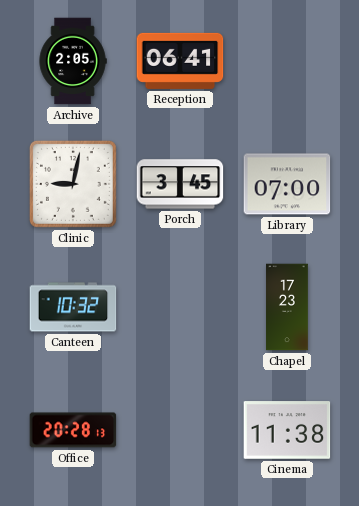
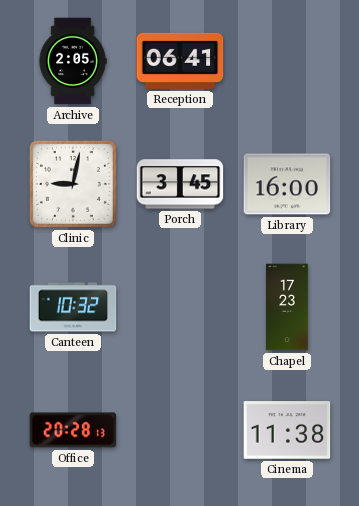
Library: 07:00 -> 16:00 (287, 184)
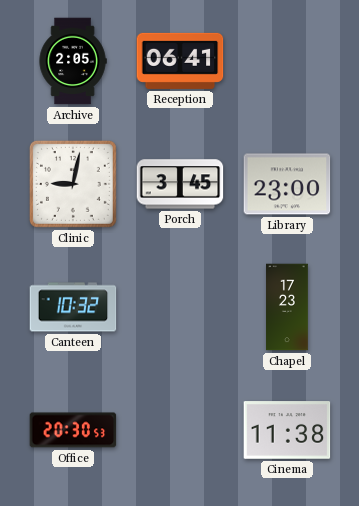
Library: 16:00 -> 23:00 (287, 184)
Office: 20:28 -> 20:30 (73, 430)
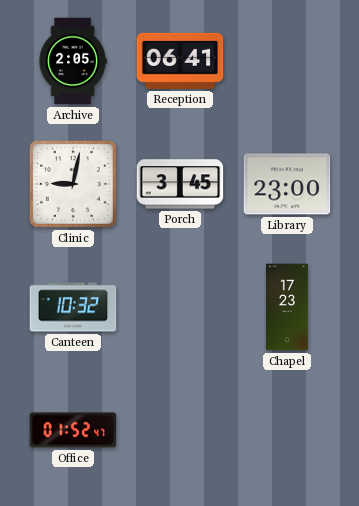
Office: 20:30 -> 01:52 (73, 430)
Cinema: 11:38 -> none (287, 430)
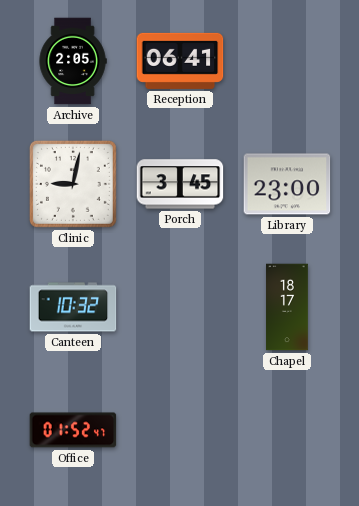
Chapel: 17:23 -> 18:17 (287, 307)
